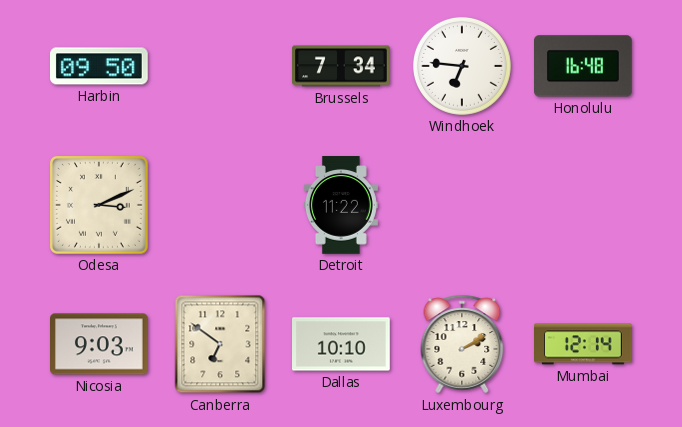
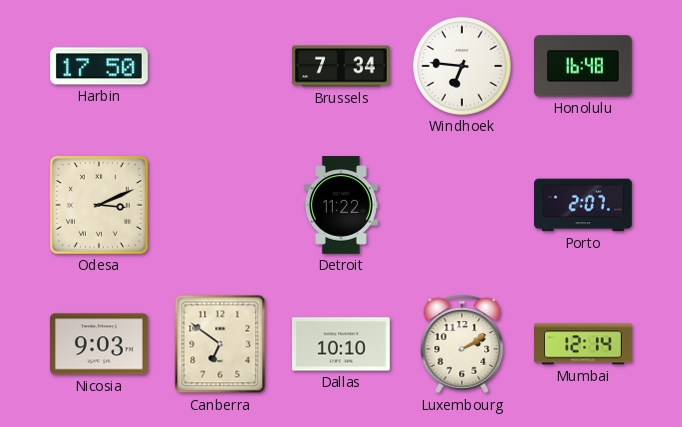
Harbin: 09:50 -> 17:50 (100, 66)
Porto: none -> 2:07 (583, 205)
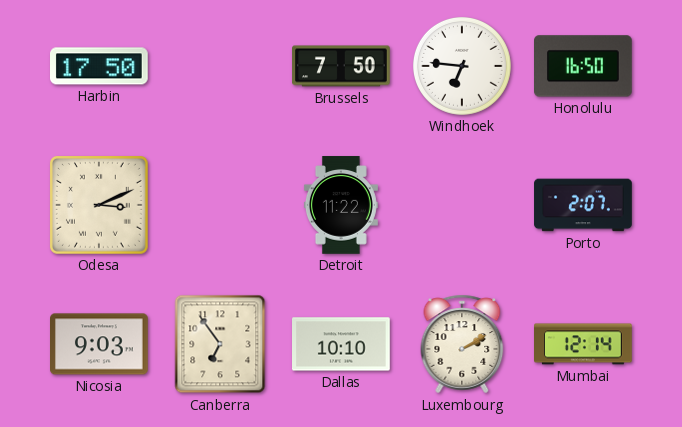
Brussels: 7:34 -> 7:50 (341, 66)
Honolulu: 16:48 -> 16:50 (584, 66)
Canberra: 6:51 -> 6:54 (220, 344)
